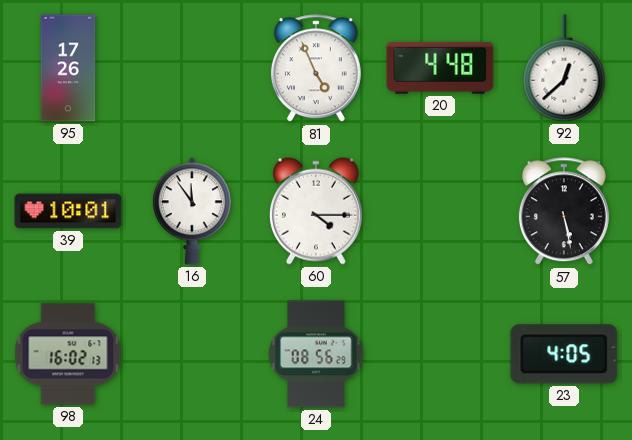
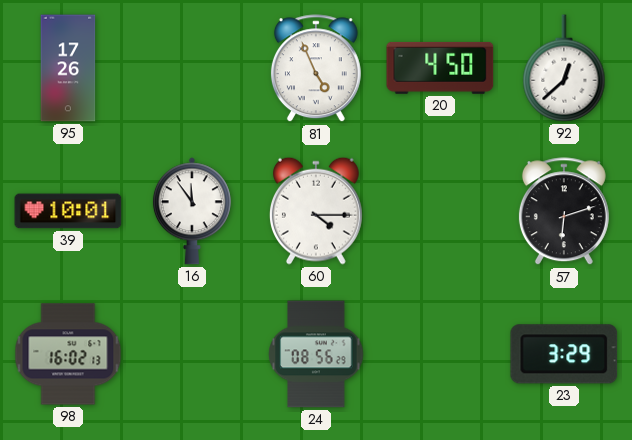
20: 4:48 -> 4:50 (440, 68)
57: 5:28 -> 6:12 (564, 212)
23: 4:05 -> 3:29 (564, 354)
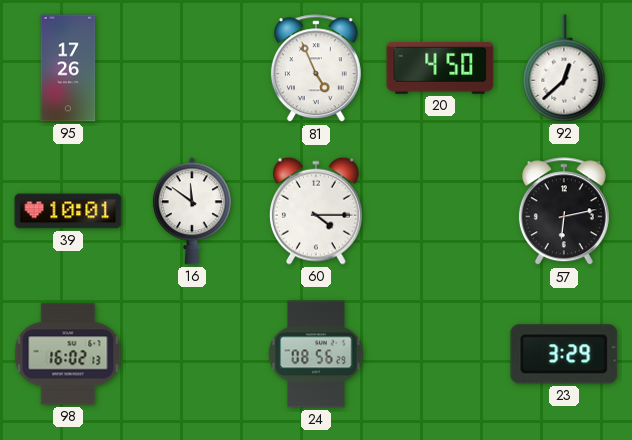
16: 11:54 -> 11:51 (192, 211)
57: 6:12 -> 6:13 (564, 212)
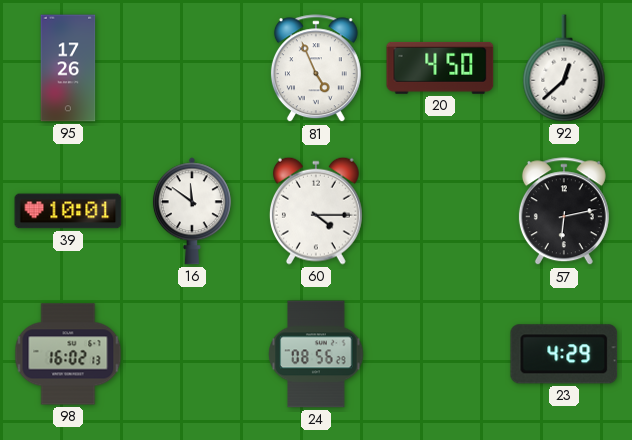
23: 3:29 -> 4:29 (564, 354)
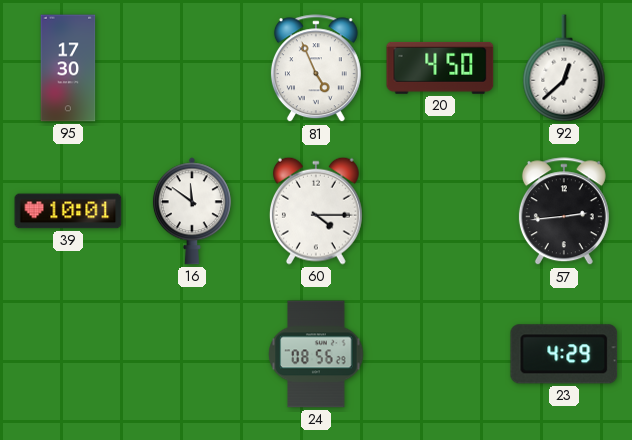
95: 17:26 -> 17:30 (68, 68)
57: 6:13 -> 2:44 (564, 212)
98: 16:02 -> none (68, 354)
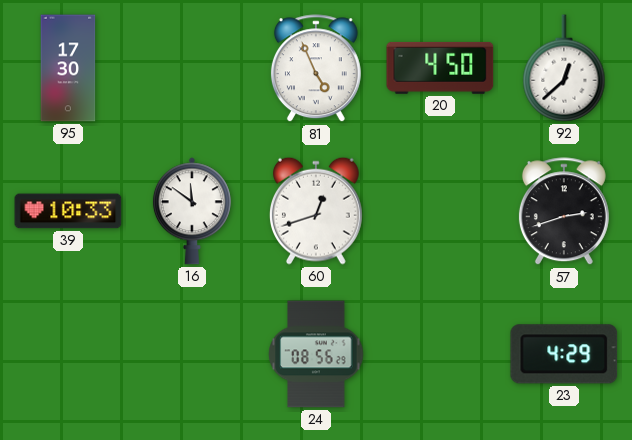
39: 10:01 -> 10:33 (68, 211)
60: 4:15 -> 12:42 (316, 211)
57: 2:44 -> 2:42 (564, 212)
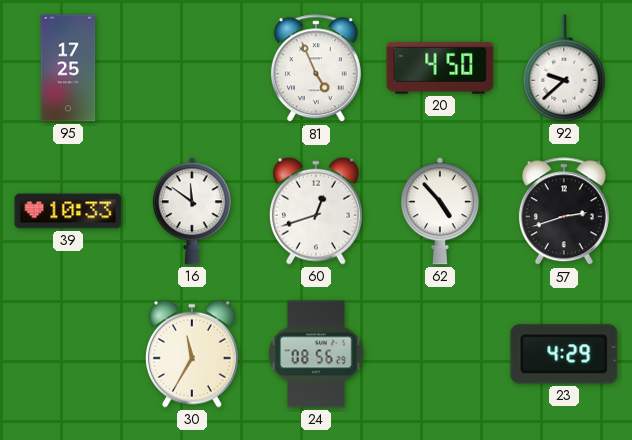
95: 17:30 -> 17:25 (68, 68)
92: 12:38 -> 9:38 (564, 68)
62: none -> 4:53 (440, 211)
30: none -> 11:35 (192, 354)
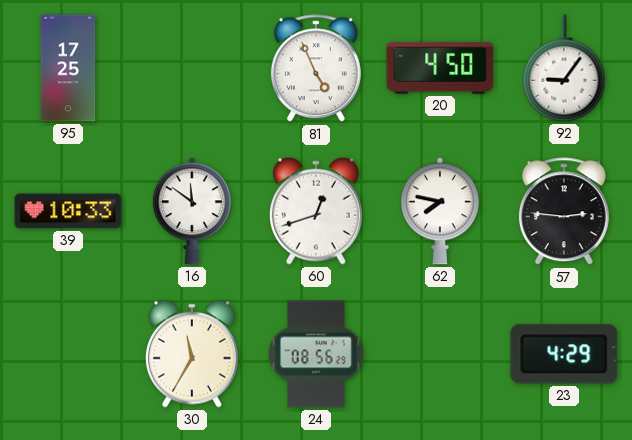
92: 9:38 -> 9:06 (564, 68)
62: 4:53 -> 7:47 (440, 211)
57: 2:42 -> 2:46 (564, 212)
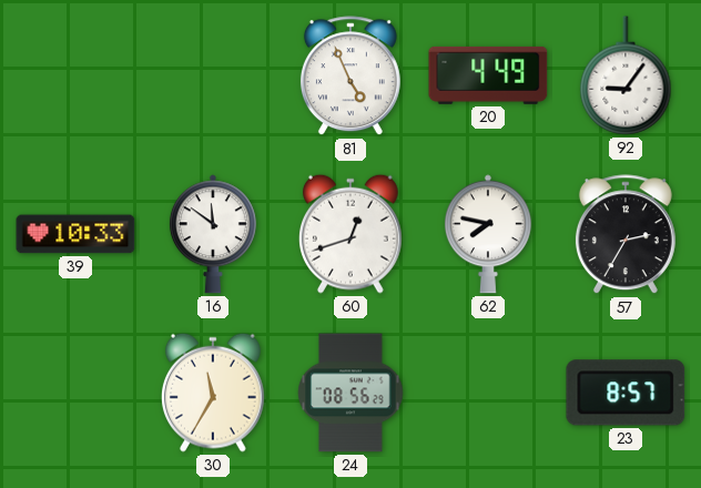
95: 17:25 -> none (68, 68)
20: 4:50 -> 4:49 (488, 75)
57: 2:46 -> 2:35 (626, 235)
23: 4:29 -> 8:57 (626, 393)
